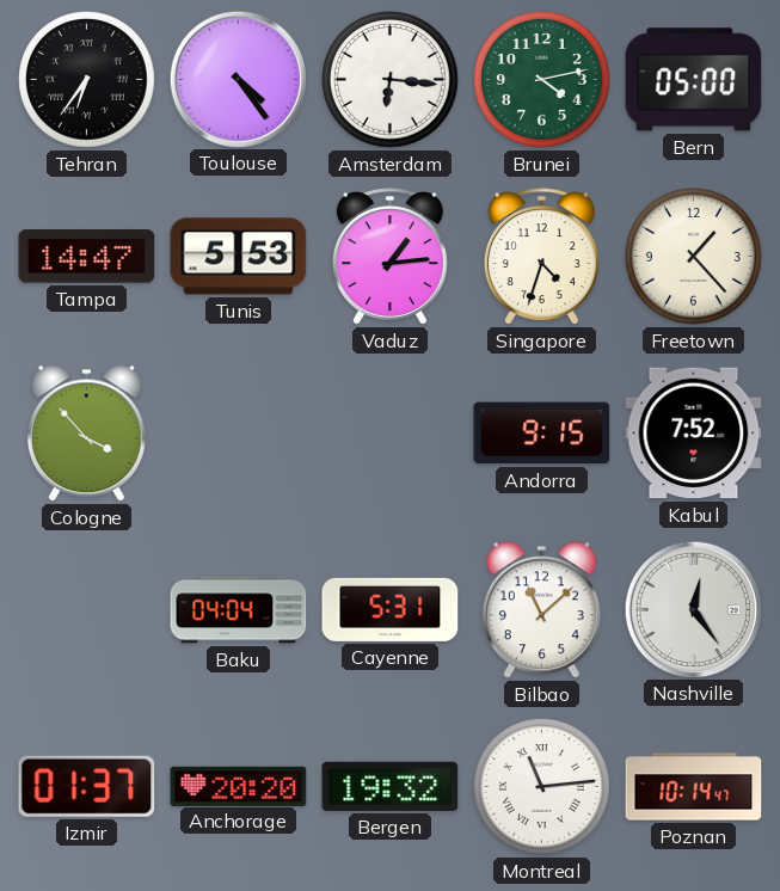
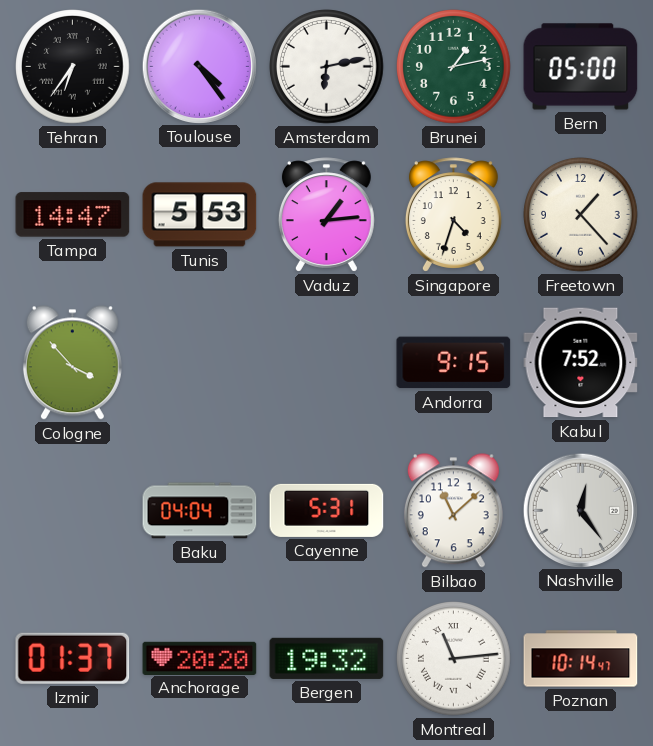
Amsterdam: 6:16 -> 6:13 (327, 67)
Brunei: 4:13 -> 1:13 (454, 67)
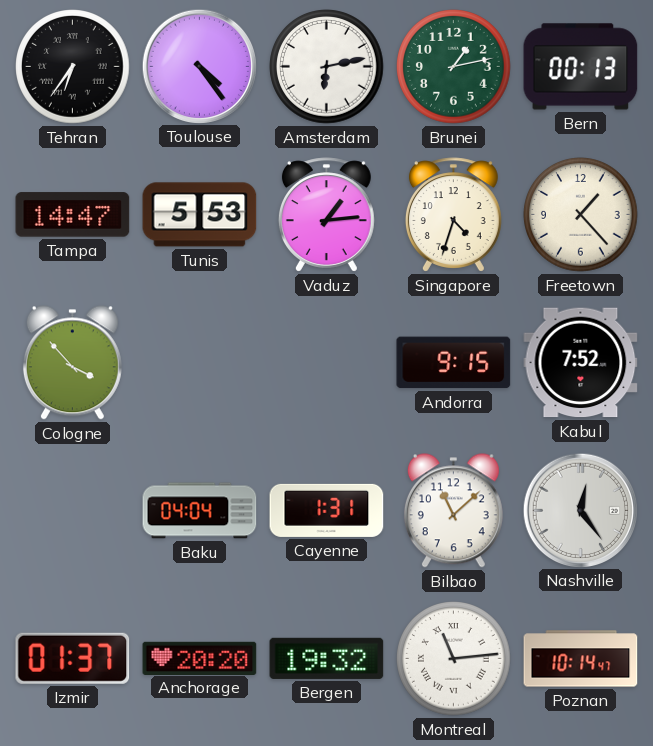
Bern: 05:00 -> 00:13 (581, 67)
Cayenne: 5:31 -> 1:31 (327, 510)
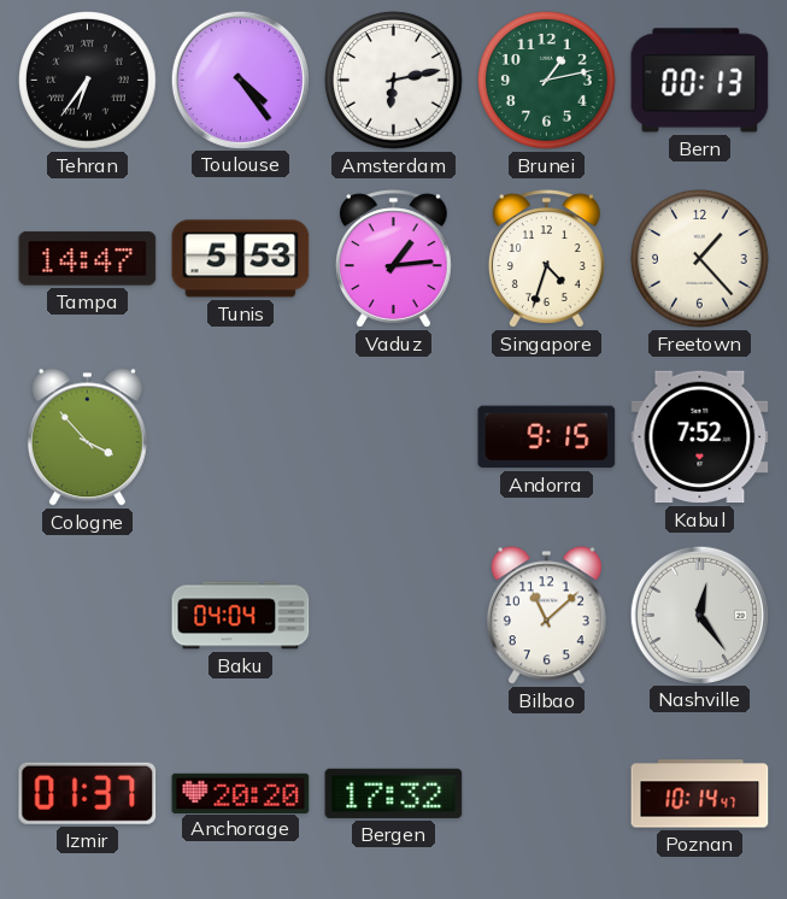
Cayenne: 1:31 -> none (327, 510)
Bergen: 19:32 -> 17:32 (394, 793)
Montreal: 11:14 -> none (454, 659)
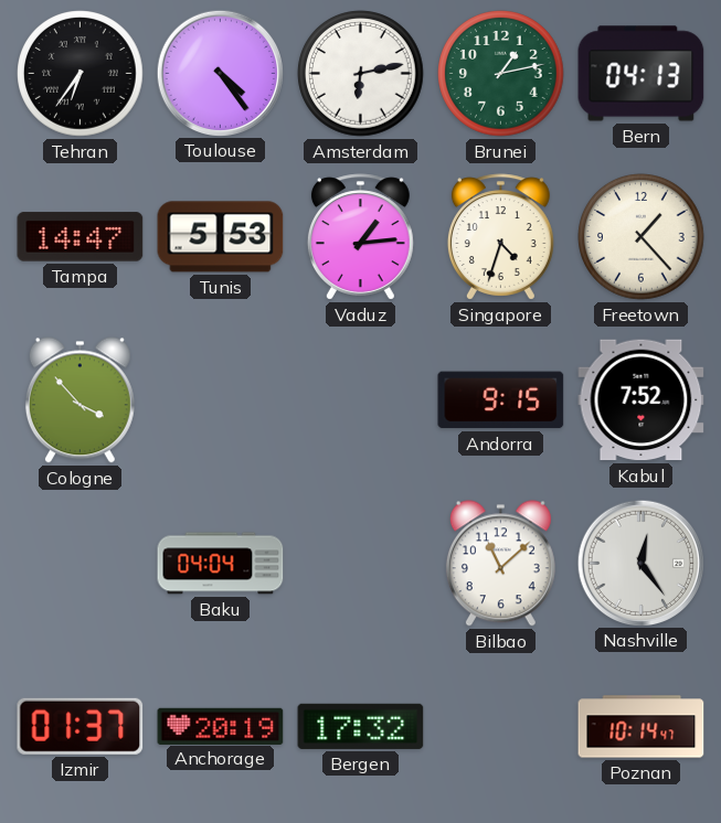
Bern: 00:13 -> 04:13 (642, 74)
Anchorage: 20:20 -> 20:19 (221, 726)
